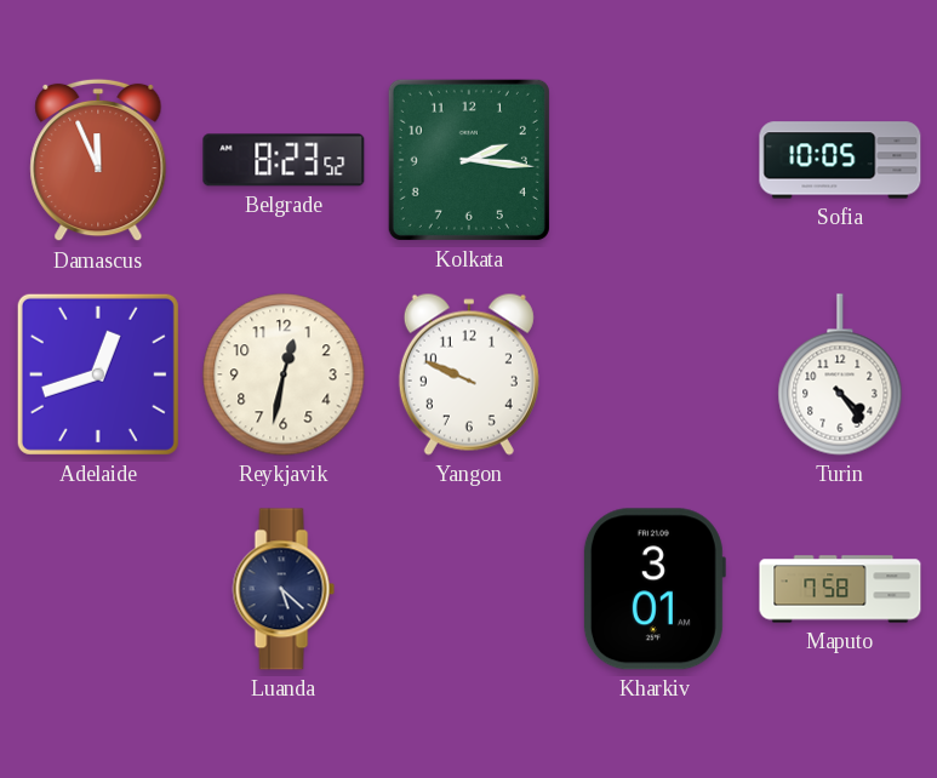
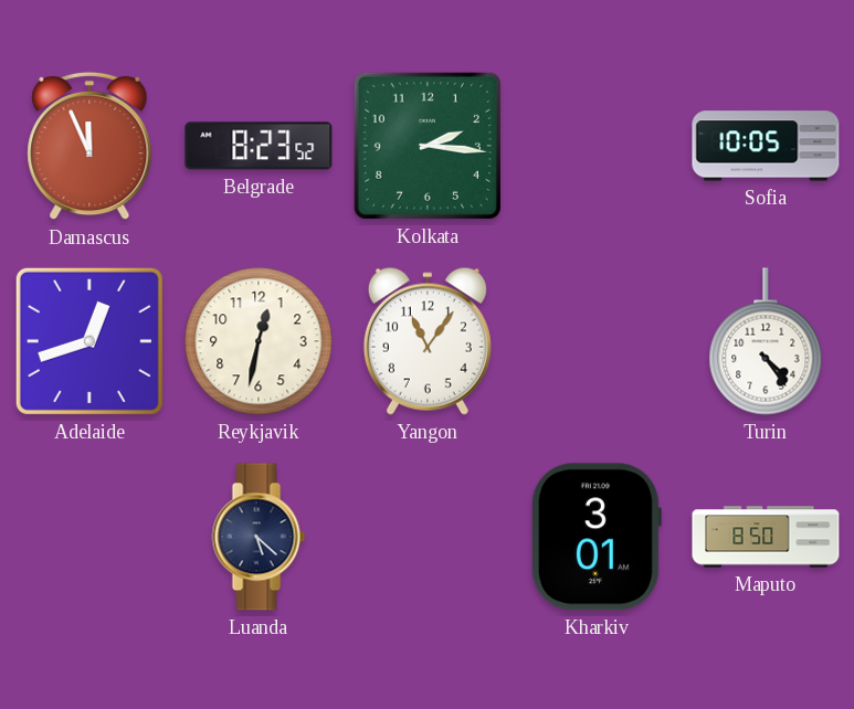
Yangon: 9:49 -> 11:06 (428, 341)
Maputo: 7:58 -> 8:50 (766, 537)
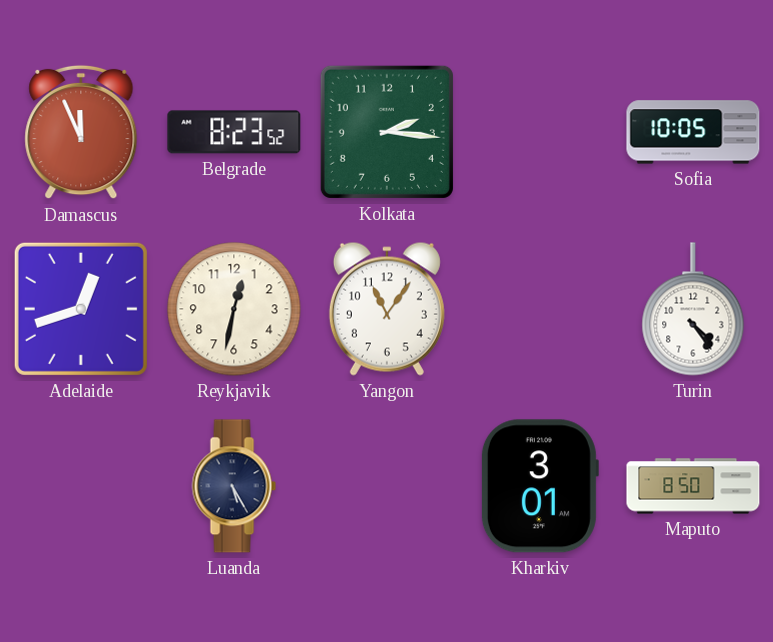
Luanda: 5:22 -> 5:25 (234, 486)
